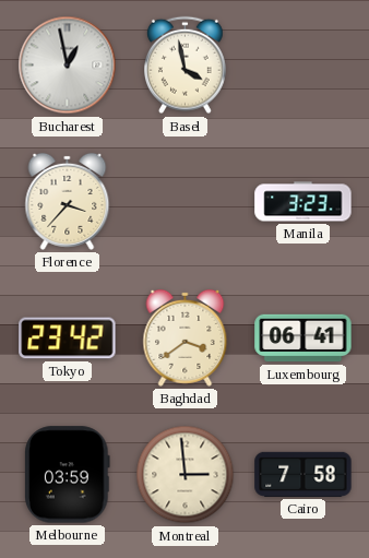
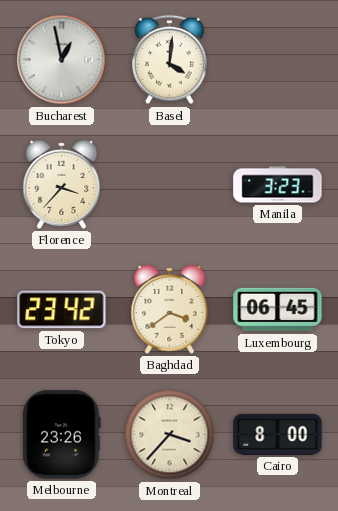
Basel: 3:58 -> 4:01 (170, 60)
Luxembourg: 06:41 -> 06:45 (278, 310)
Melbourne: 03:59 -> 23:26 (62, 435)
Montreal: 2:59 -> 3:37 (170, 435)
Cairo: 7:58 -> 8:00 (278, 434)
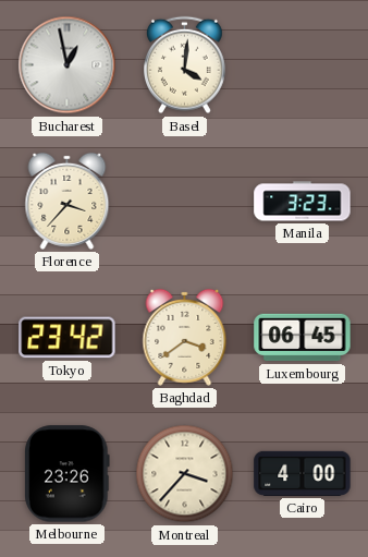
Cairo: 8:00 -> 4:00 (303, 473)
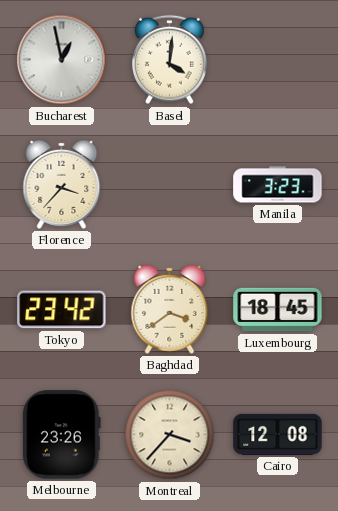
Luxembourg: 06:45 -> 18:45 (278, 310)
Cairo: 4:00 -> 12:08 (278, 434)
